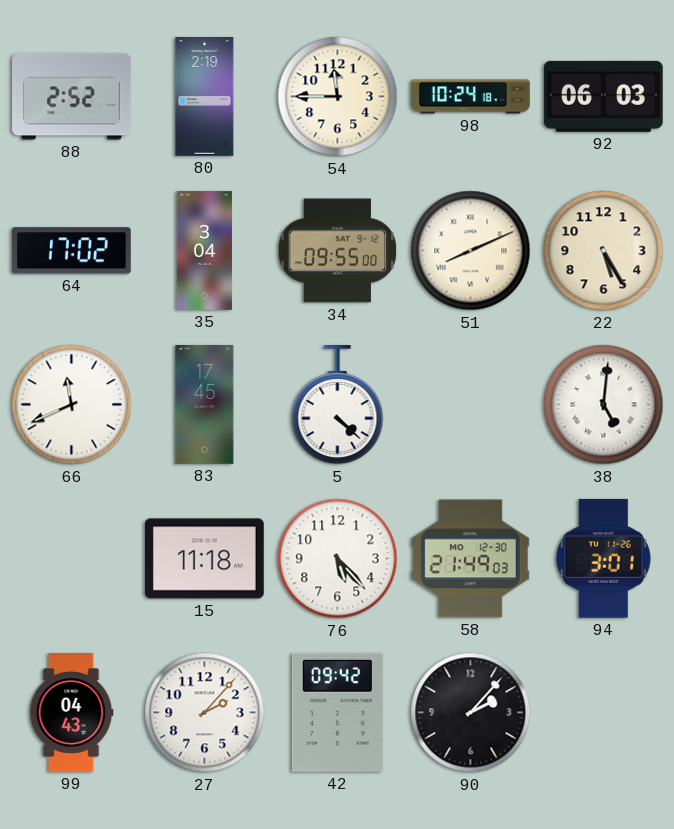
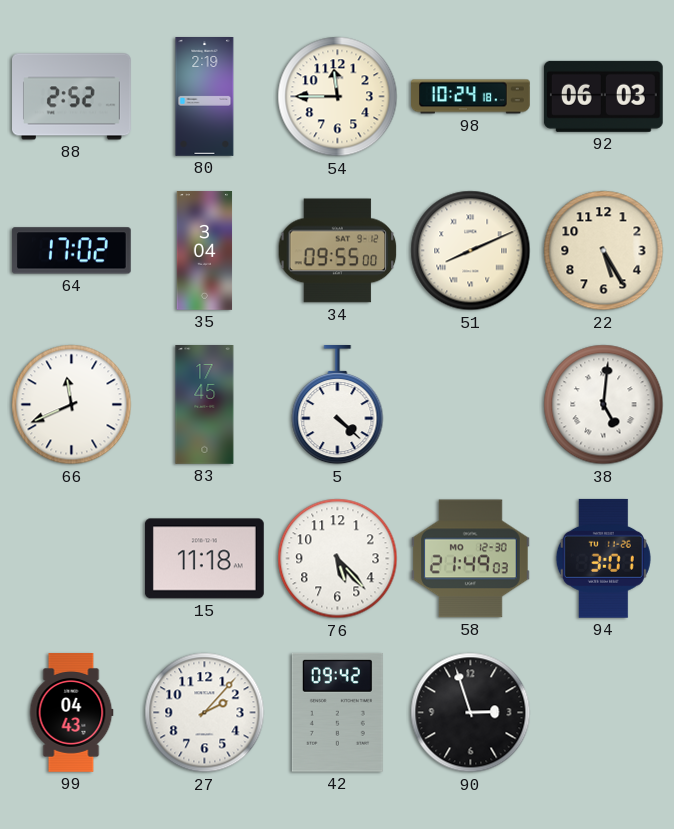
90: 2:07 -> 2:57 (471, 713)
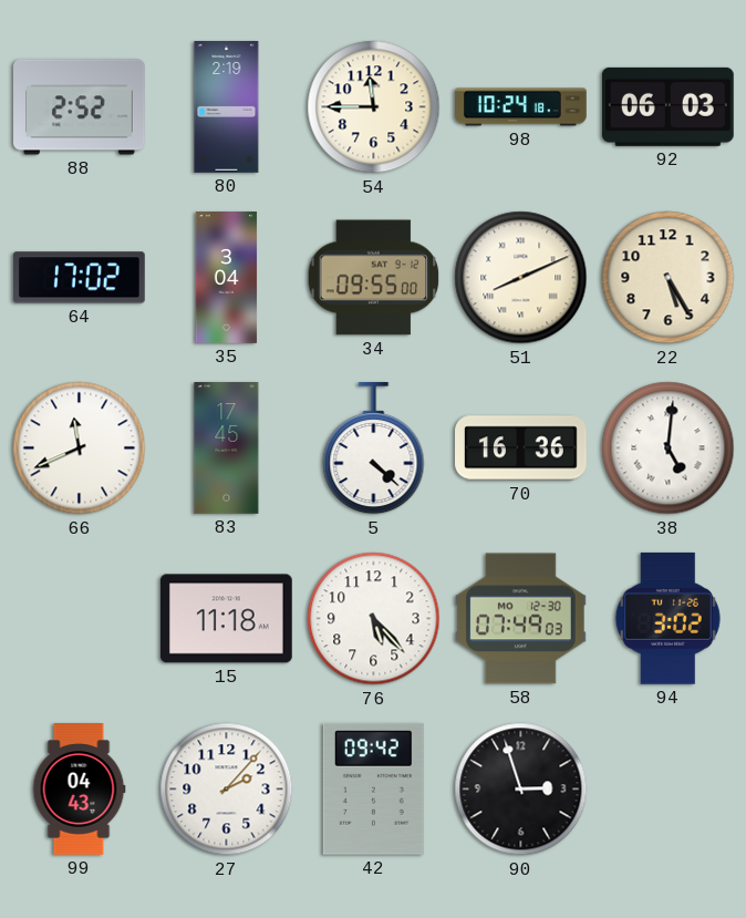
70: none -> 16:36 (521, 448)
58: 21:49 -> 07:49 (520, 619)
94: 3:01 -> 3:02 (667, 618)
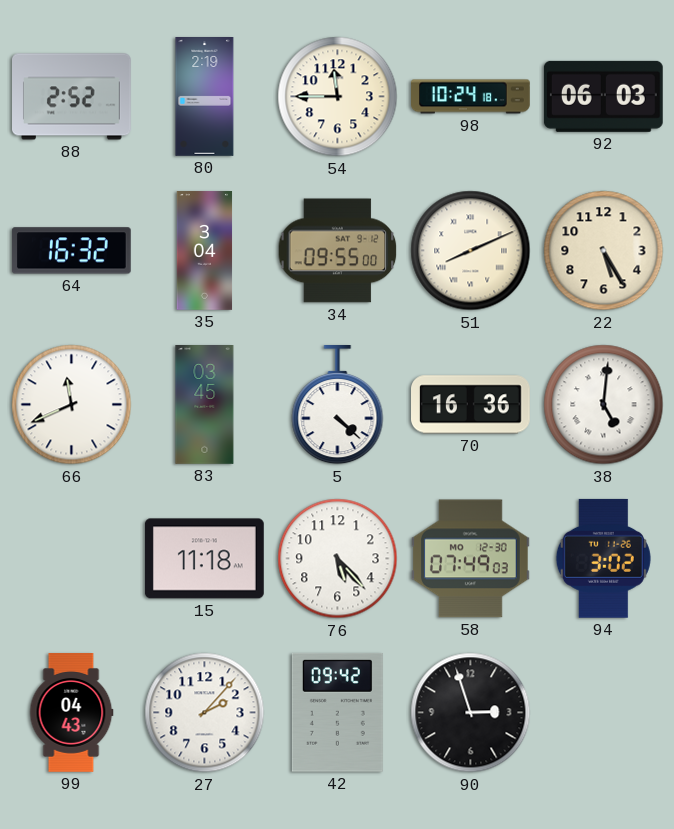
64: 17:02 -> 16:32 (71, 251)
83: 17:45 -> 03:45 (205, 405)
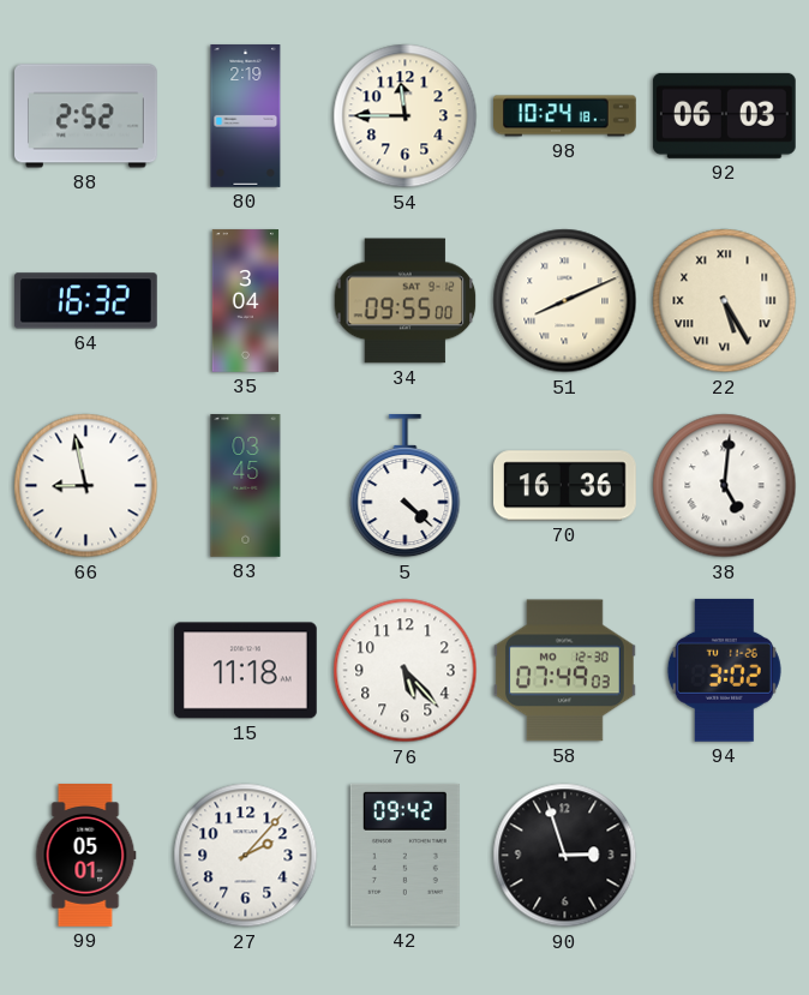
22 numerals: Arabic -> Roman (725, 301)
66: 11:41 -> 8:58 (86, 486)
99: 04:43 -> 05:01 (85, 856)
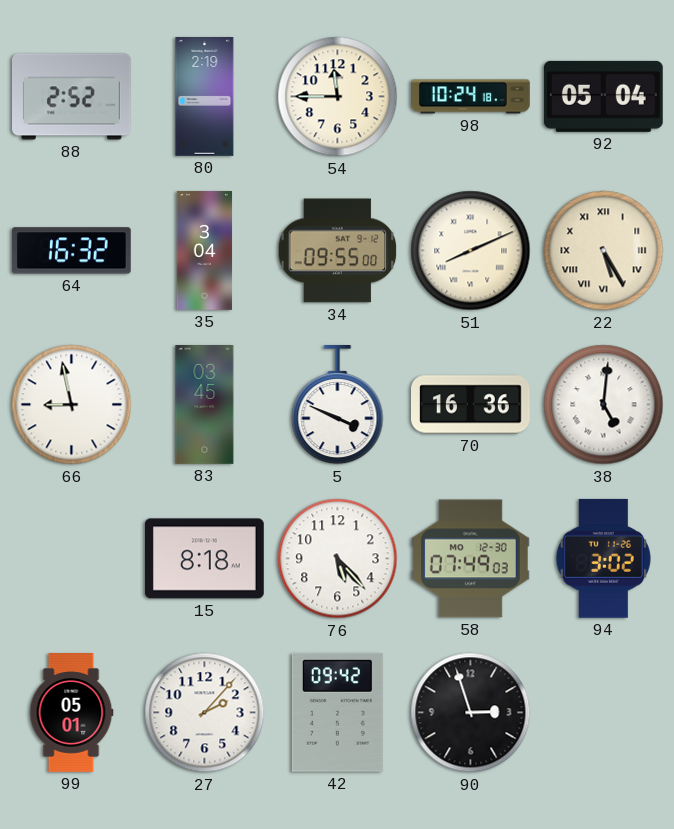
92: 06:03 -> 05:04 (603, 96)
5: 4:22 -> 3:49 (338, 405)
15: 11:18 -> 8:18 (204, 559)
